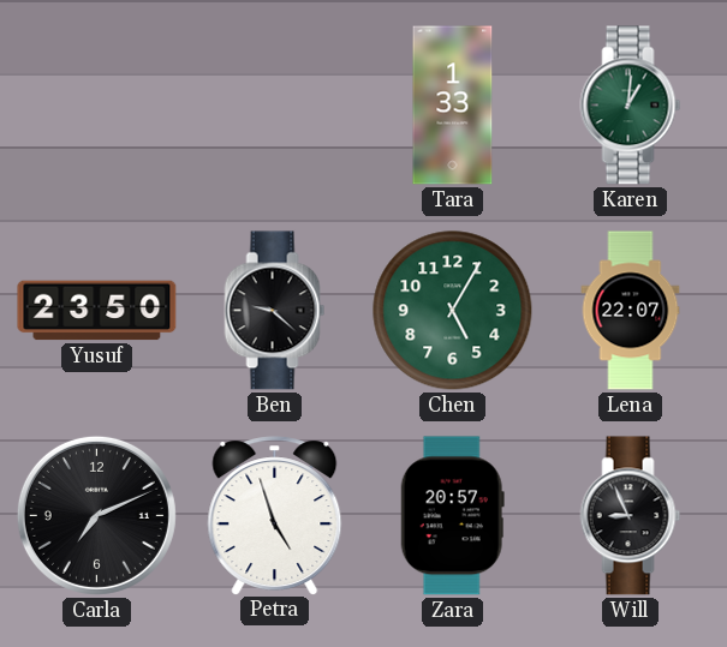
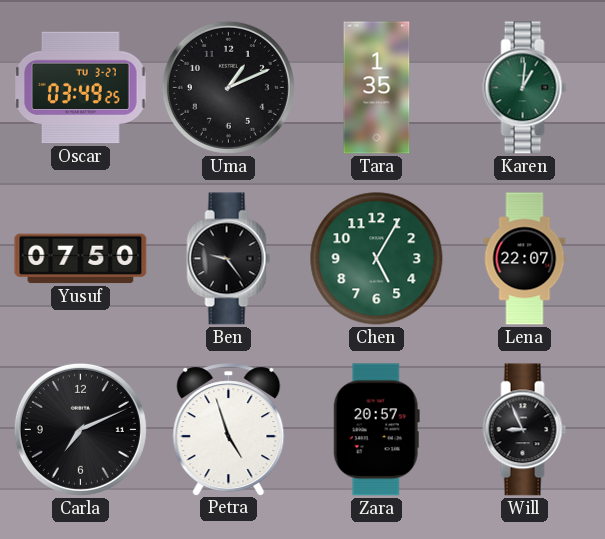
Oscar: none -> 03:49 (81, 88)
Uma: none -> 1:11 (228, 87)
Tara: 1:33 -> 1:35 (377, 88)
Yusuf: 23:50 -> 07:50 (81, 259)
Ben: 9:22 -> 9:24 (229, 259)
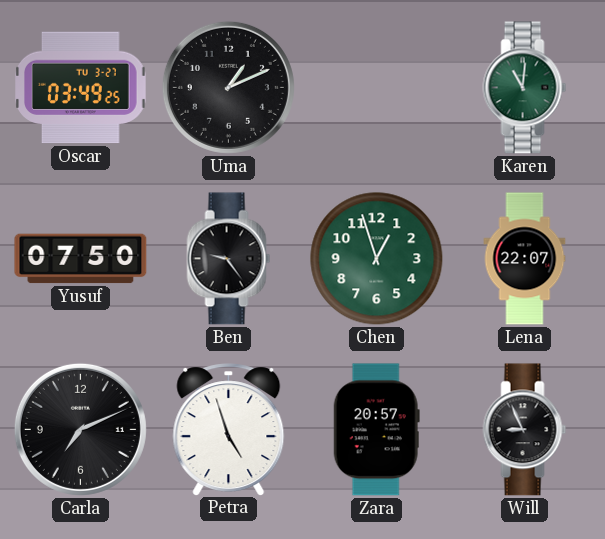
Tara: 1:35 -> none (377, 88)
Karen: 1:01 -> 11:01 (525, 88)
Chen: 5:05 -> 12:57 (377, 259)
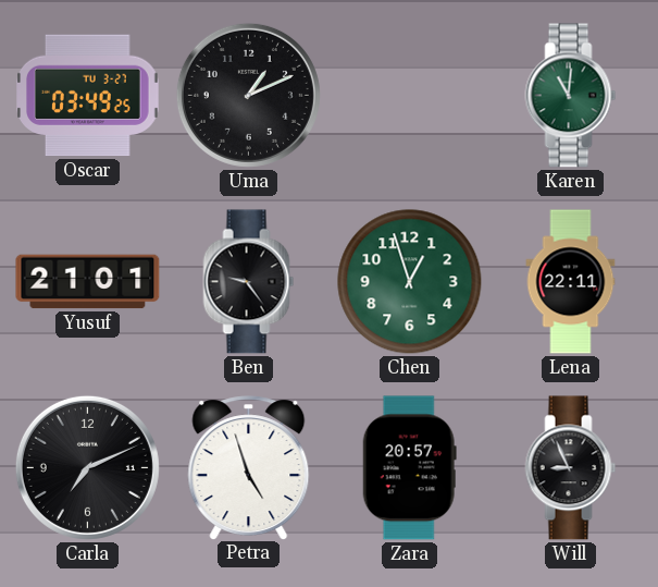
Yusuf: 07:50 -> 21:01 (88, 282)
Lena: 22:07 -> 22:11 (571, 282)
